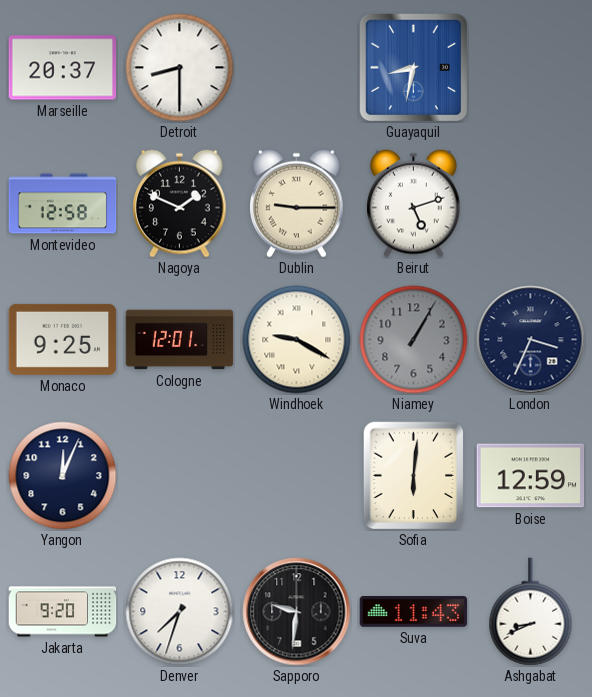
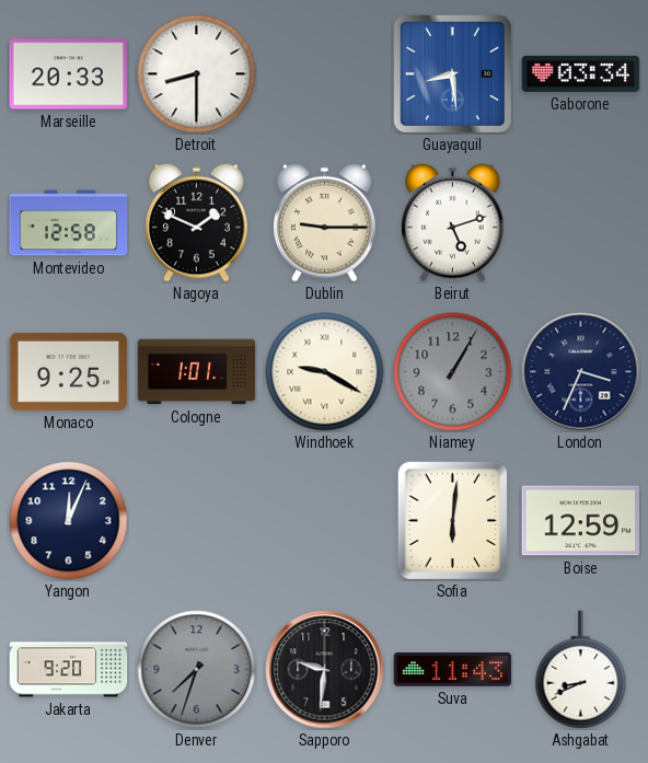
Marseille: 20:37 -> 20:33 (69, 74)
Guayaquil: 8:32 -> 8:29 (452, 73)
Gaborone: none -> 03:34 (581, 73)
Cologne: 12:01 -> 1:01 (197, 372)
Denver dial: white -> grey (197, 670)
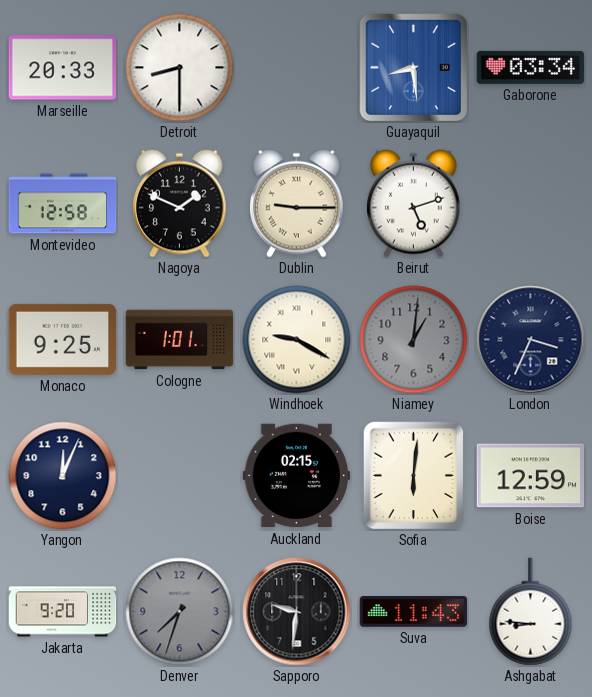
Niamey: 1:05 -> 1:01 (414, 340)
Auckland: none -> 02:15 (297, 476)
Ashgabat: 8:41 -> 8:46 (531, 612)
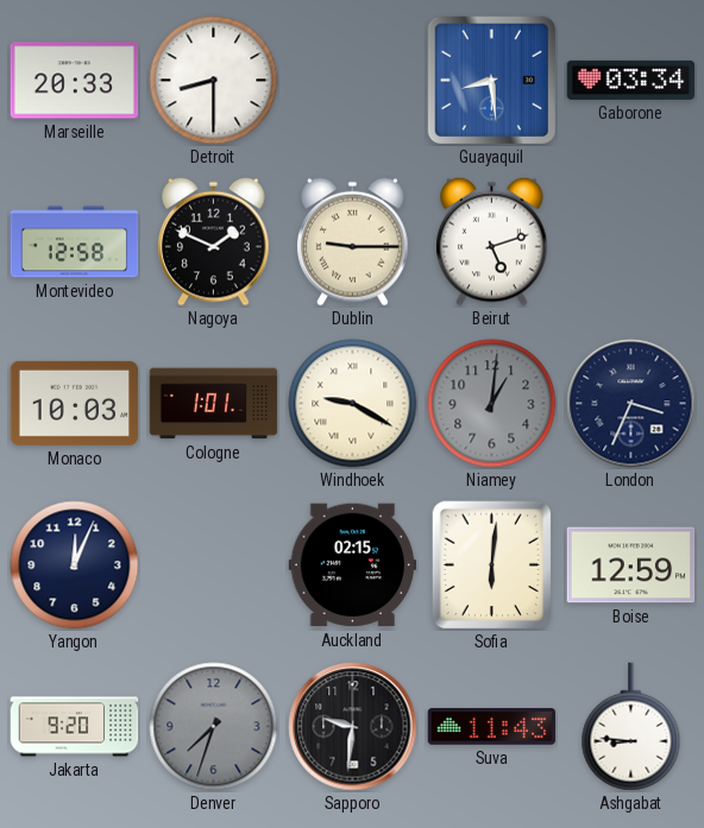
Monaco: 9:25 -> 10:03 (75, 403)
